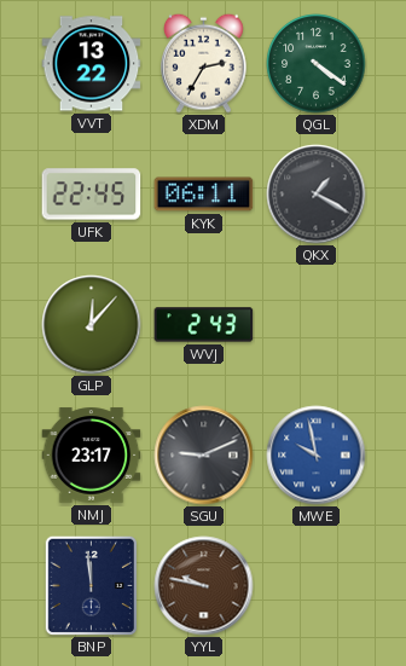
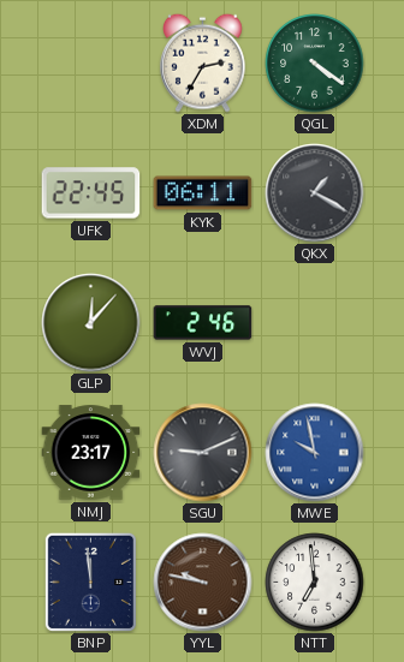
VVT: 13:22 -> none (92, 64)
WVJ: 2:43 -> 2:46 (203, 323)
NTT: none -> 6:59 (315, 583)
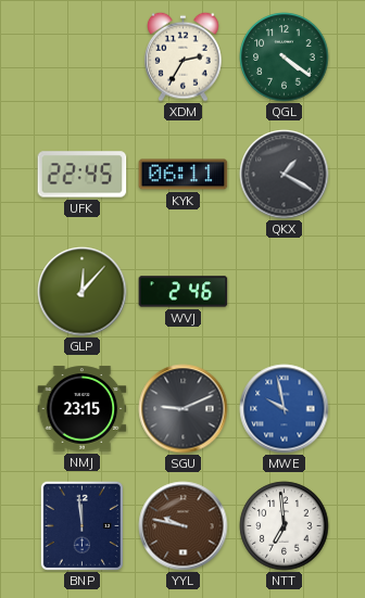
NMJ: 23:17 -> 23:15 (83, 409)
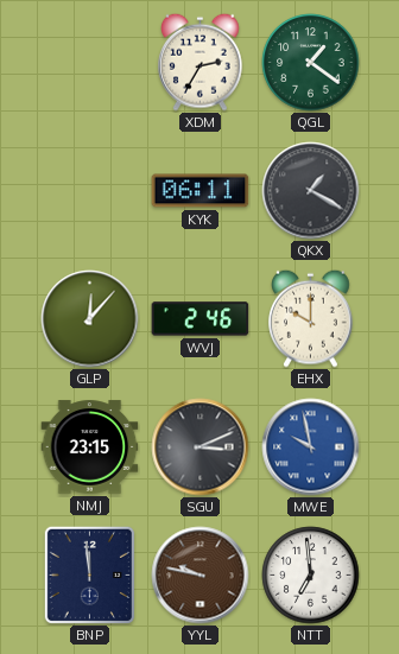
QGL: 4:21 -> 1:21 (311, 63)
UFK: 22:45 -> none (83, 175)
EHX: none -> 10:00 (311, 318)
SGU: 9:11 -> 3:11 (201, 447)
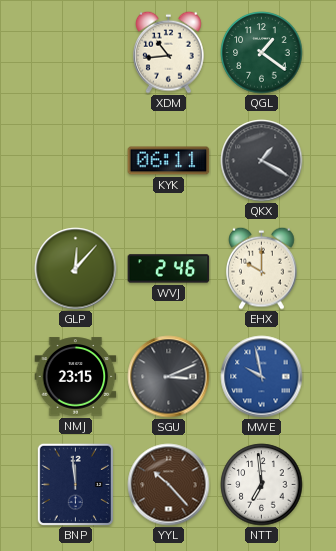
XDM: 2:35 -> 10:44 (169, 52)
YYL: 9:47 -> 10:23 (169, 485)
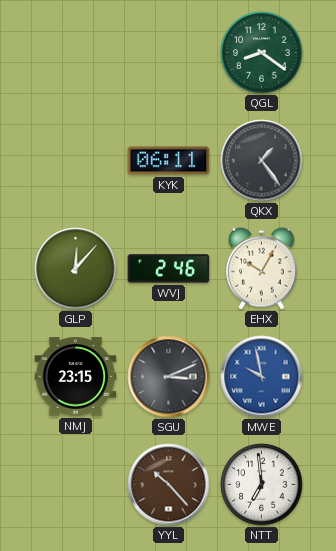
XDM: 10:44 -> none (169, 52)
QGL: 1:21 -> 8:21 (262, 53)
QKX: 1:20 -> 1:24 (262, 161)
EHX: 10:00 -> 10:05 (262, 268)
BNP: 11:59 -> none (75, 484)
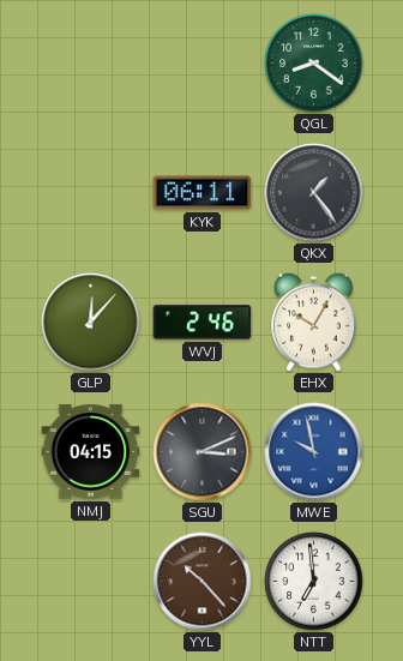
NMJ: 23:15 -> 04:15 (91, 452)
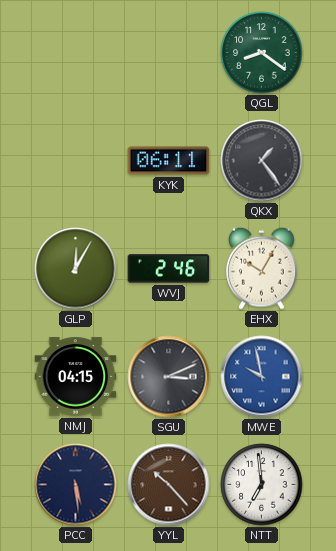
GLP: 12:07 -> 12:05 (76, 269)
PCC: none -> 5:29 (76, 485)
